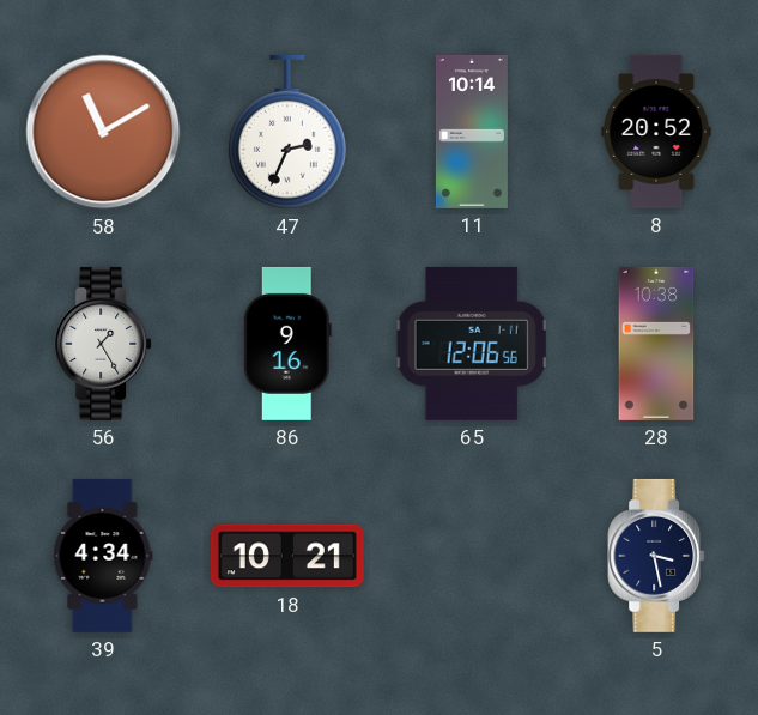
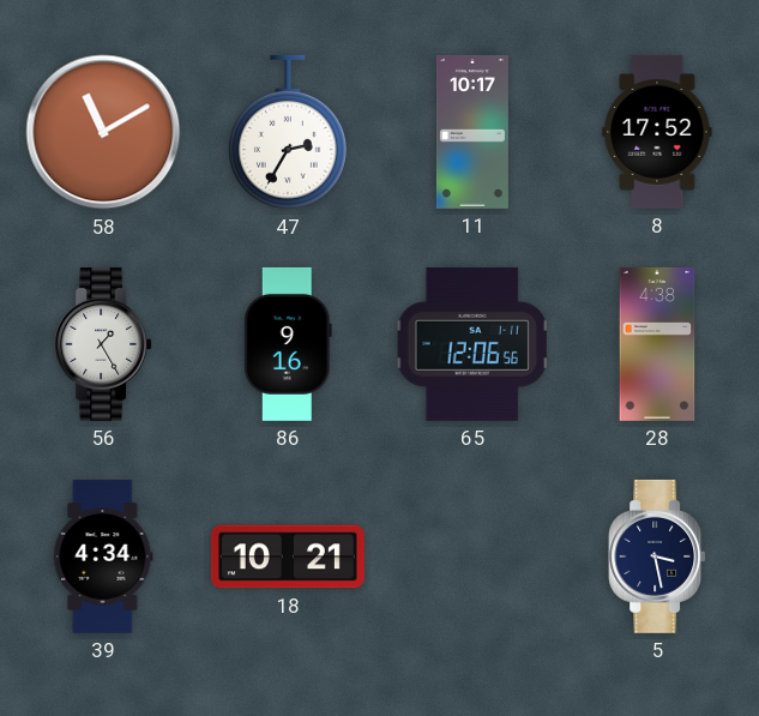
47: 2:34 -> 2:35 (288, 132)
11: 10:14 -> 10:17 (472, 132)
8: 20:52 -> 17:52 (657, 132)
28: 10:38 -> 4:38 (657, 344)
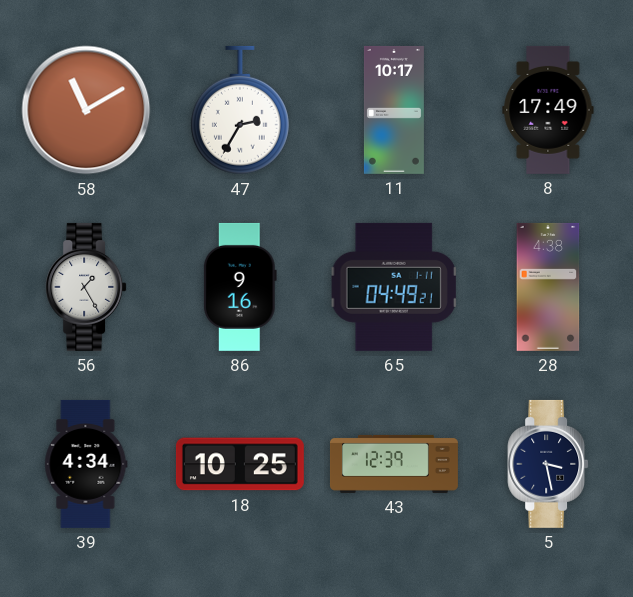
8: 17:52 -> 17:49 (548, 110)
65: 12:06 -> 04:49 (394, 287)
18: 10:21 -> 10:25 (240, 464)
43: none -> 12:39 (394, 464)
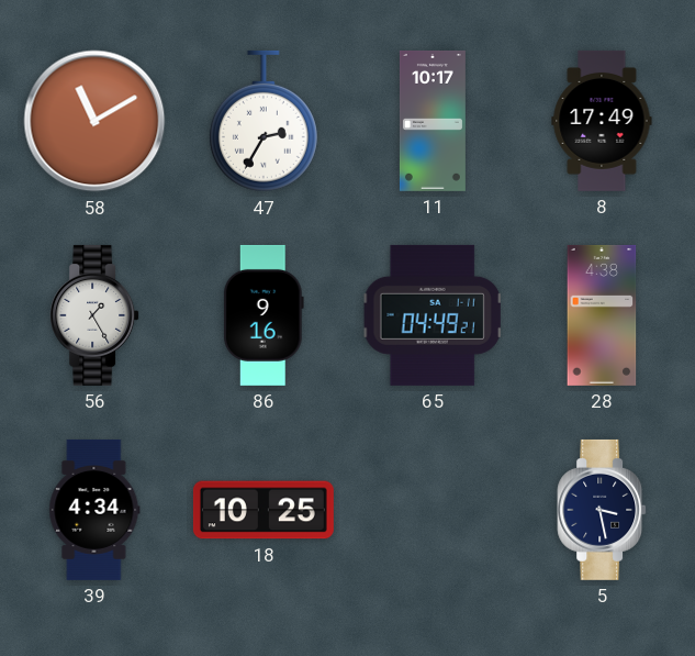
43: 12:39 -> none (394, 464)
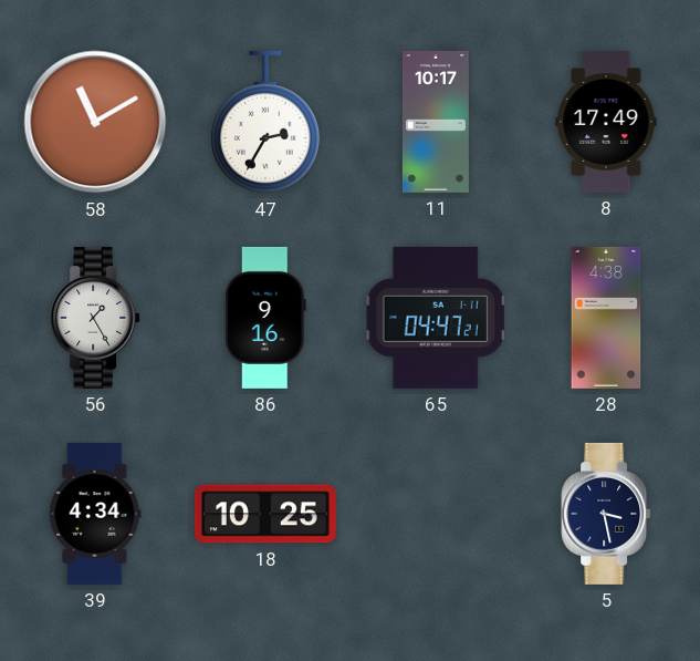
65: 04:49 -> 04:47 (436, 318)
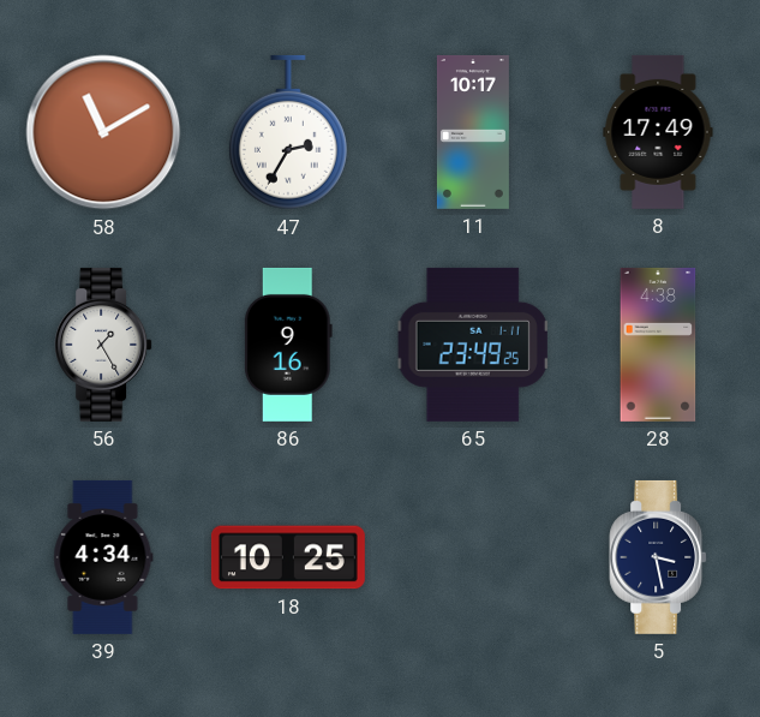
65: 04:47 -> 23:49 (473, 345)
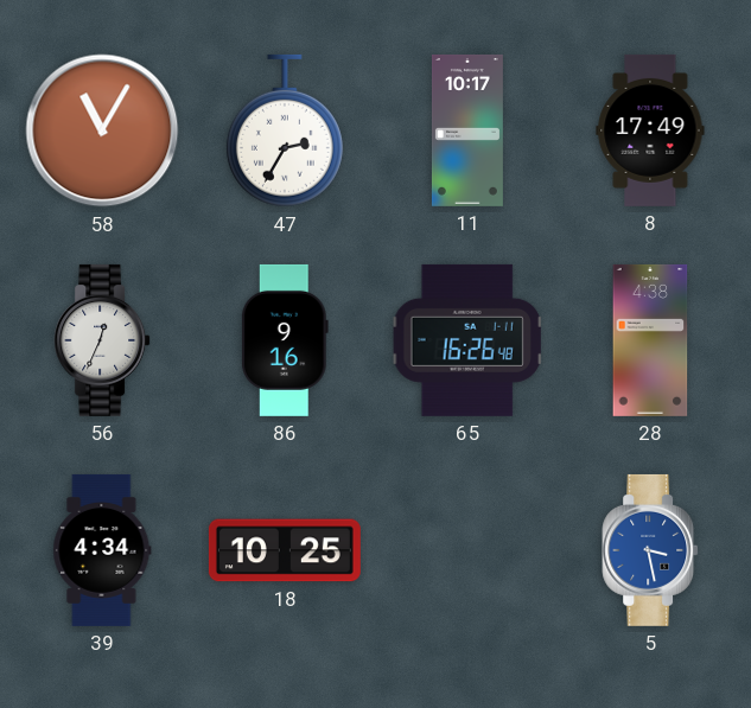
58: 11:10 -> 11:05 (102, 130)
56: 1:25 -> 12:34 (102, 340)
65: 23:49 -> 16:26 (467, 340)
5 dial: navy -> blue (650, 550)
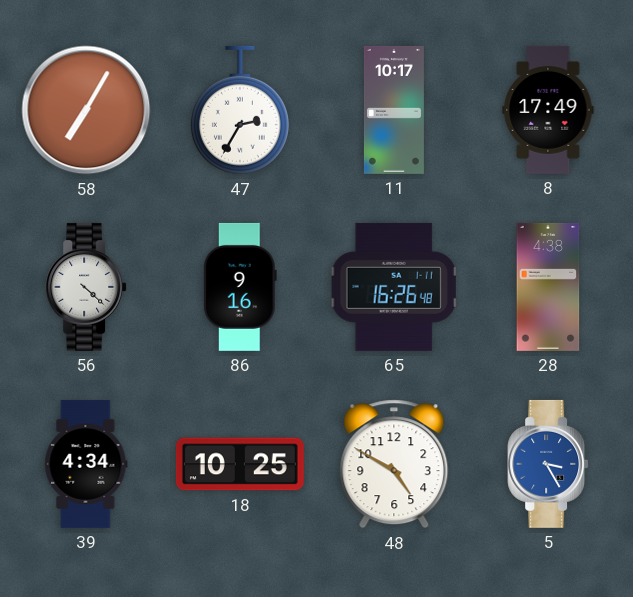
58: 11:05 -> 7:05 (86, 110)
56: 12:34 -> 4:22 (86, 287)
48: none -> 4:50 (394, 464)
5: 3:28 -> 3:25 (548, 464)
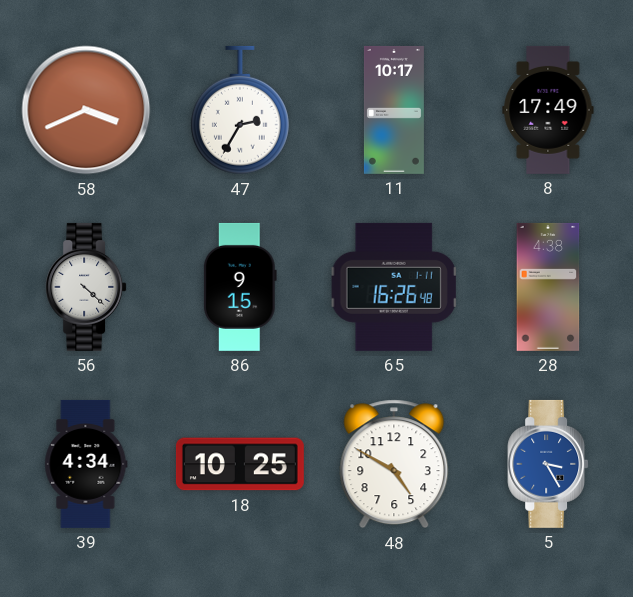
58: 7:05 -> 3:41 (86, 110)
86: 9:16 -> 9:15 (240, 287)
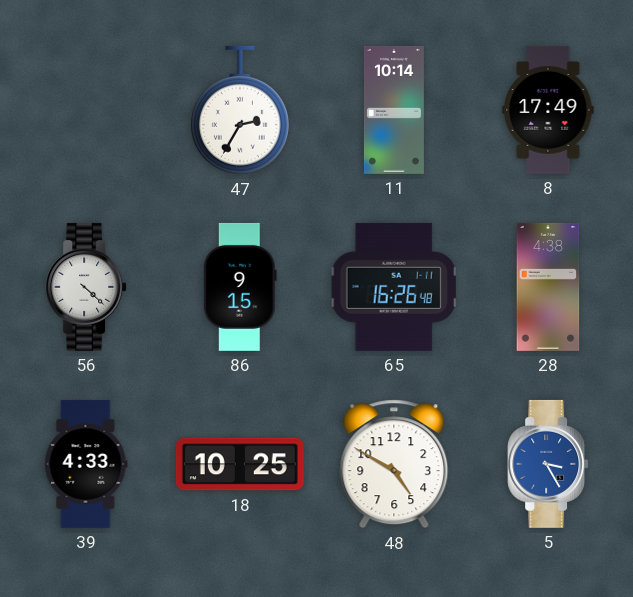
58: 3:41 -> none (86, 110)
11: 10:17 -> 10:14 (394, 110)
39: 4:34 -> 4:33 (86, 464)
